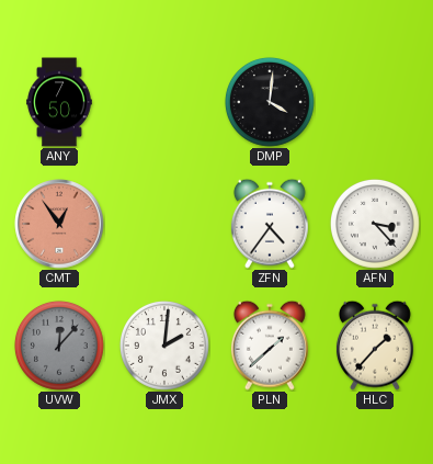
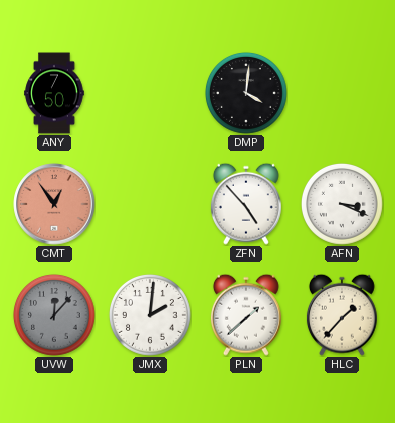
ZFN: 4:36 -> 4:53 (246, 204)
AFN: 3:23 -> 3:19 (342, 204)
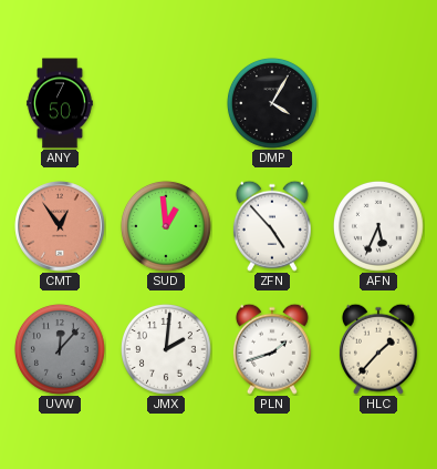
DMP: 4:01 -> 4:05 (272, 103)
SUD: none -> 12:59 (166, 226)
AFN: 3:19 -> 5:34 (378, 226)
PLN: 1:38 -> 1:42 (272, 349)
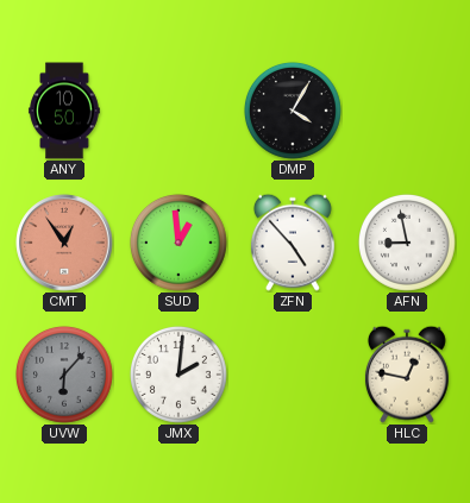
ANY: 7:50 -> 10:50 (64, 111)
AFN: 5:34 -> 8:58 (407, 243)
UVW: 12:07 -> 6:07 (64, 375)
PLN: 1:42 -> none (272, 349)
HLC: 1:37 -> 12:47 (407, 375)
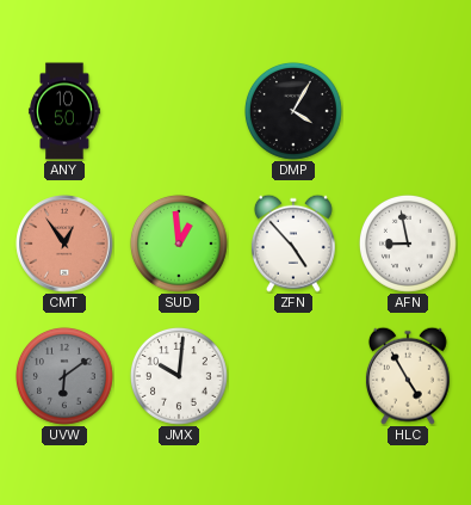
UVW: 6:07 -> 6:09 (64, 376)
JMX: 2:01 -> 10:01 (179, 376)
HLC: 12:47 -> 4:55 (408, 376)
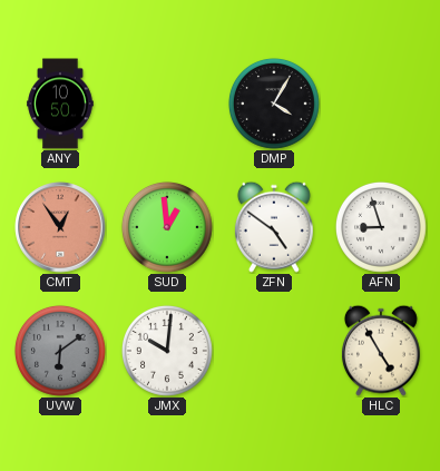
ZFN: 4:53 -> 4:51 (274, 227)
AFN: 8:58 -> 8:57 (381, 227)
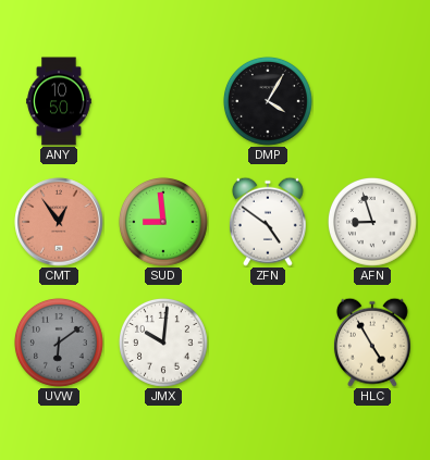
SUD: 12:59 -> 8:59 (163, 222)
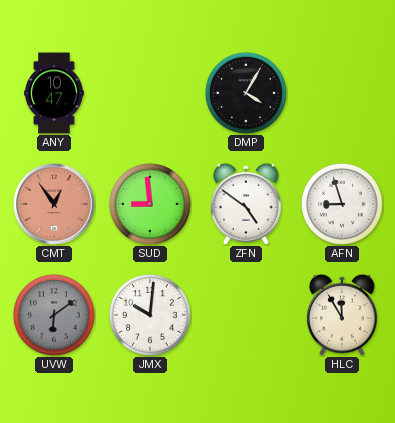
ANY: 10:50 -> 10:47 (54, 93)
HLC: 4:55 -> 11:55 (342, 315)
